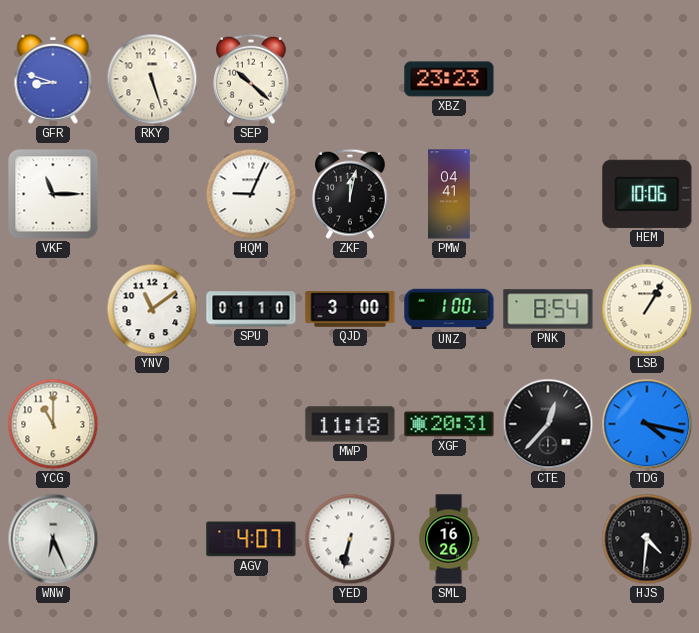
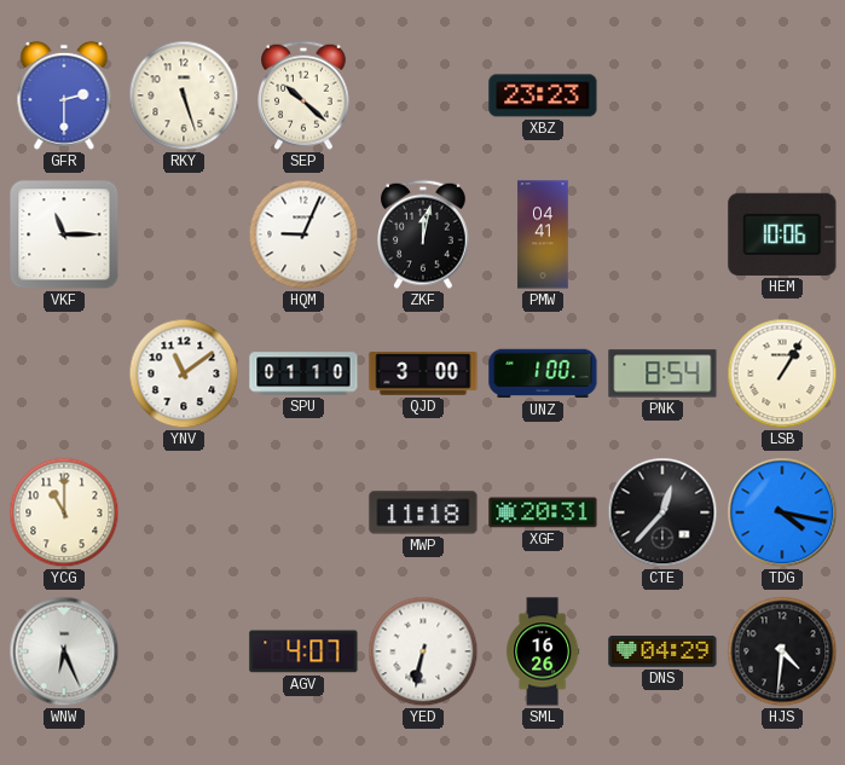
GFR: 8:48 -> 2:30 (64, 95)
DNS: none -> 04:29 (662, 651)
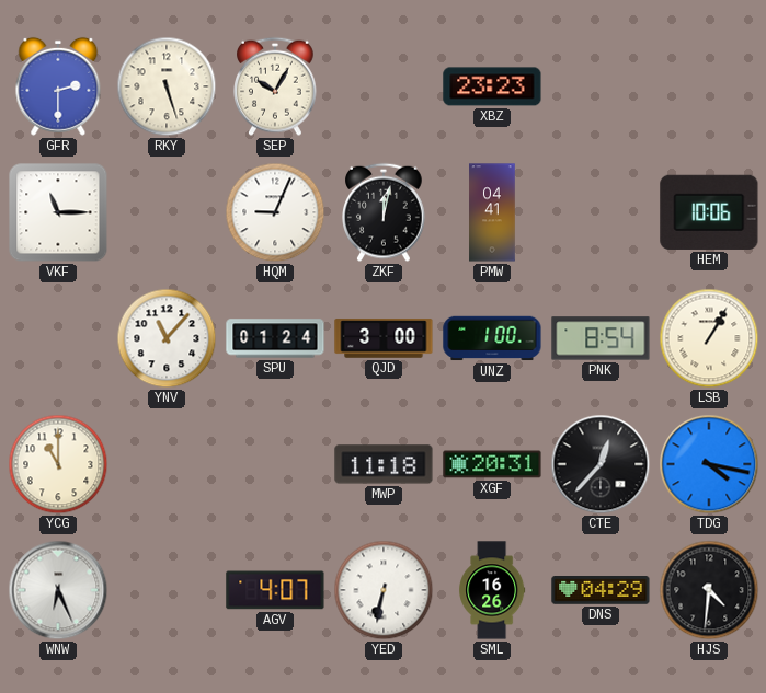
SEP: 10:22 -> 10:05 (276, 86)
YNV: 11:09 -> 11:07 (167, 338)
SPU: 01:10 -> 01:24 (275, 338)
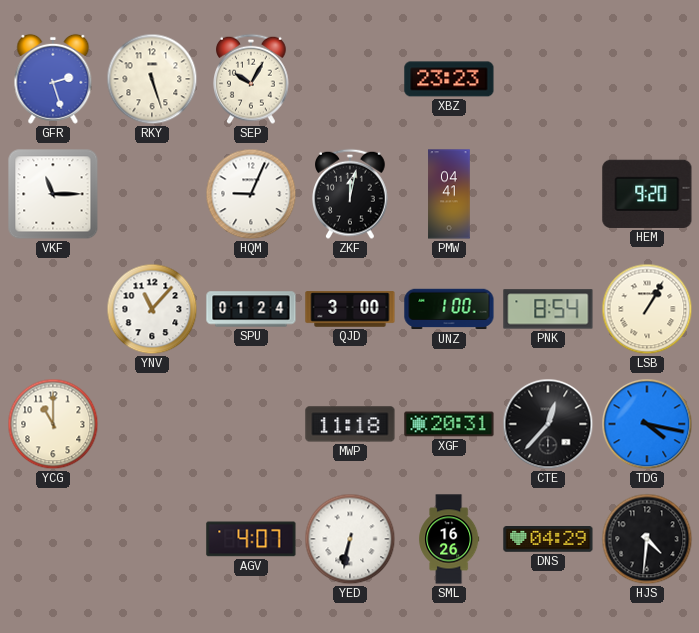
GFR: 2:30 -> 2:27 (53, 79)
HEM: 10:06 -> 9:20 (647, 194)
WNW: 6:26 -> none (58, 590)
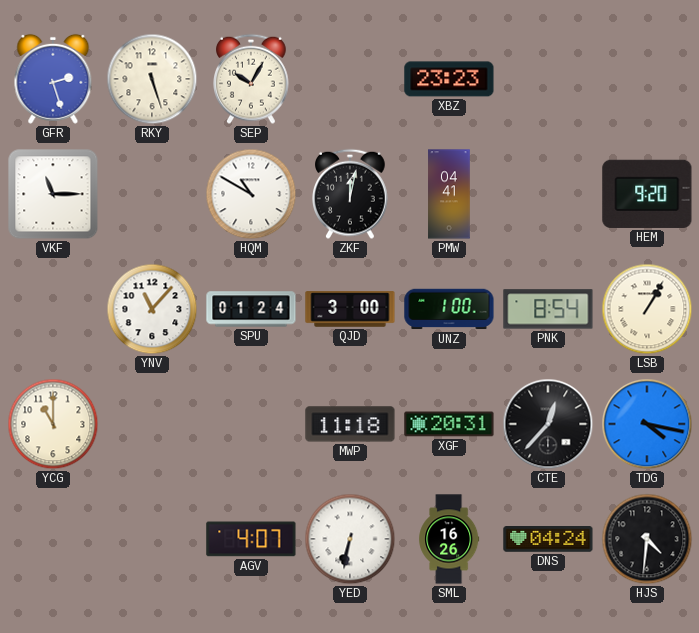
HQM: 9:04 -> 10:50 (251, 194)
DNS: 04:29 -> 04:24 (548, 539)
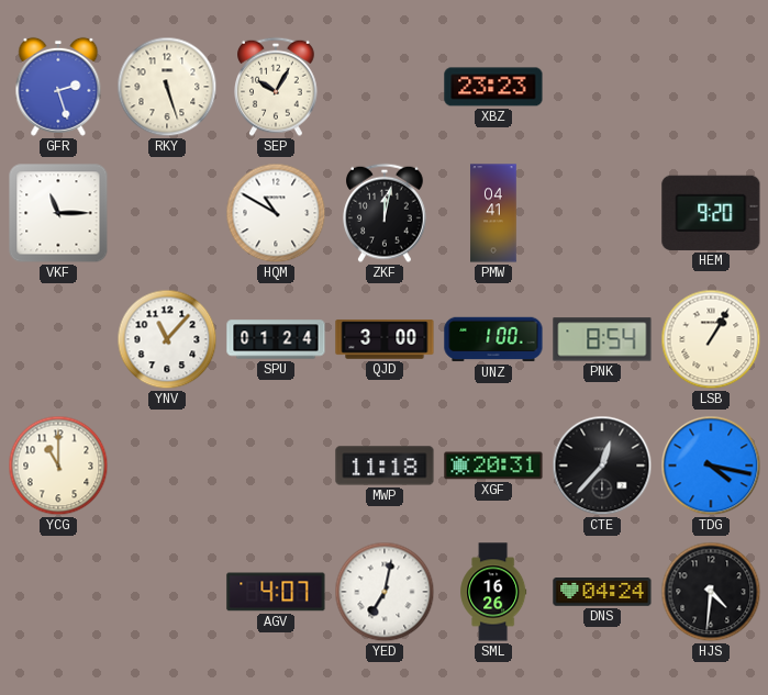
YED: 6:32 -> 7:02 (385, 592)
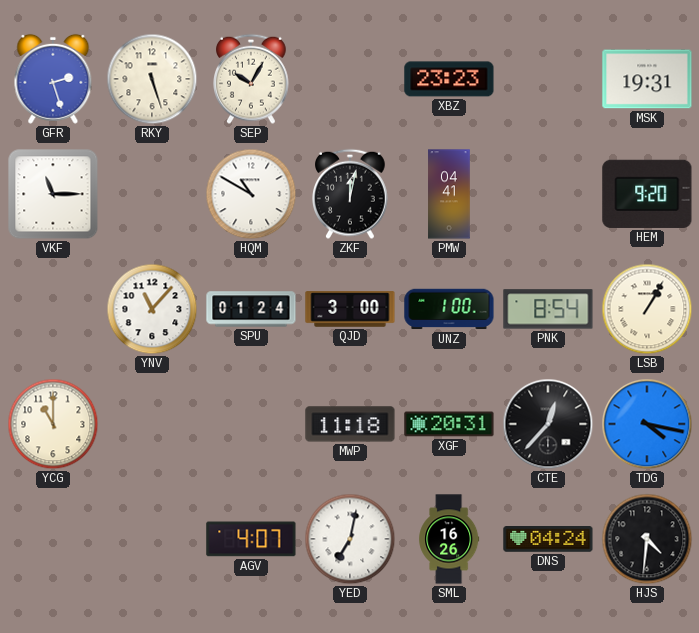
MSK: none -> 19:31 (647, 79)
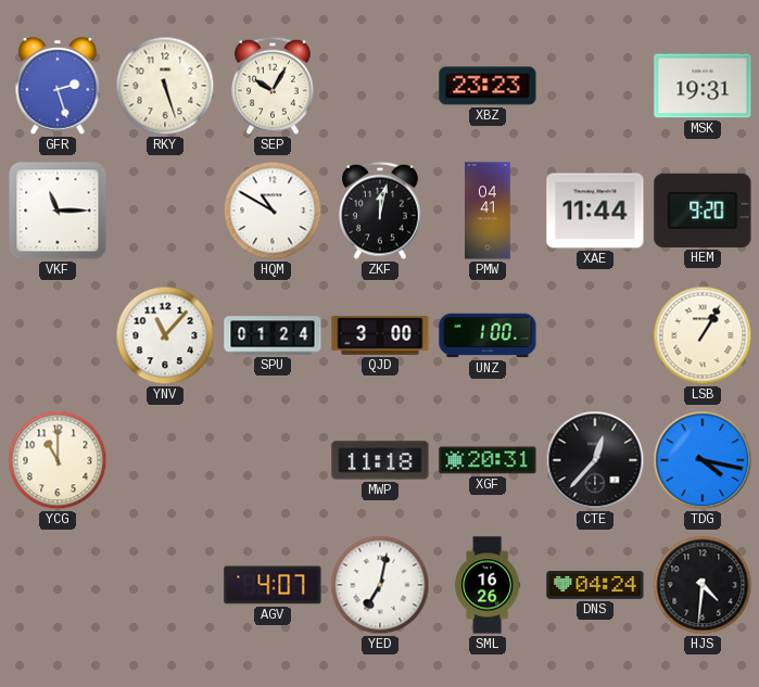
XAE: none -> 11:44 (595, 211)
PNK: 8:54 -> none (548, 309)
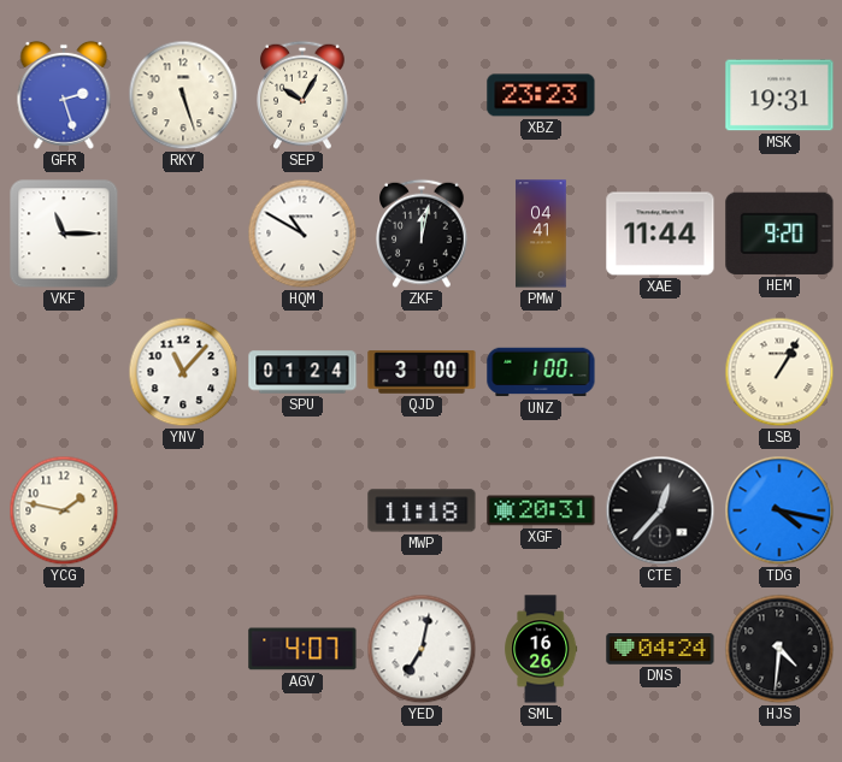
YCG: 11:00 -> 1:47 (64, 510)
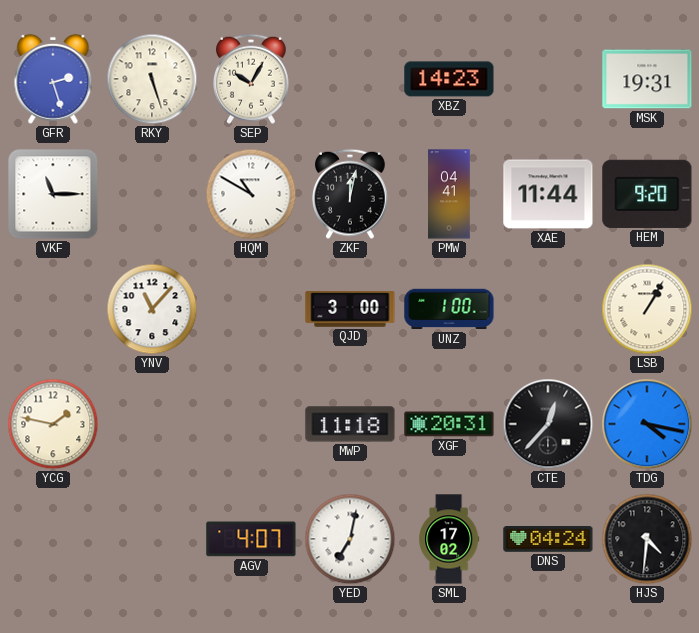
XBZ: 23:23 -> 14:23 (449, 79)
SPU: 01:24 -> none (302, 372)
SML: 16:26 -> 17:02 (449, 539)
